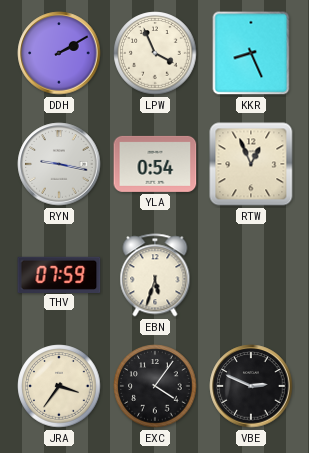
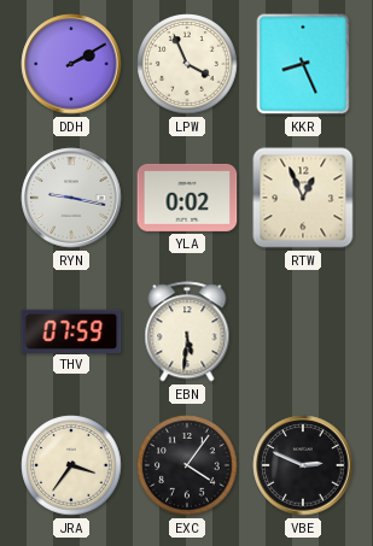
YLA: 0:54 -> 0:02 (187, 198)
EBN: 5:33 -> 5:31 (187, 331)
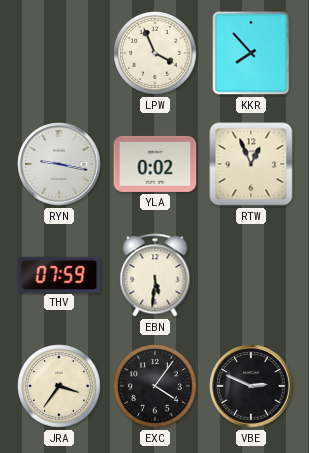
DDH: 2:10 -> none (71, 64)
KKR: 8:26 -> 7:53 (251, 53)
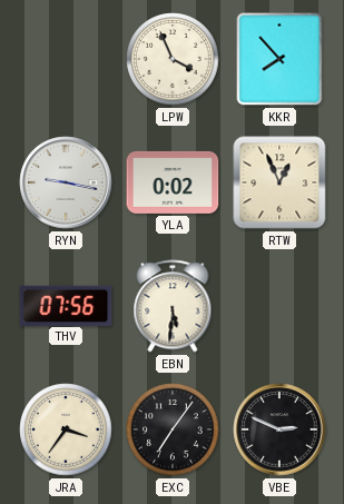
THV: 07:59 -> 07:56 (66, 305)
EXC: 4:06 -> 7:06 (173, 429)
